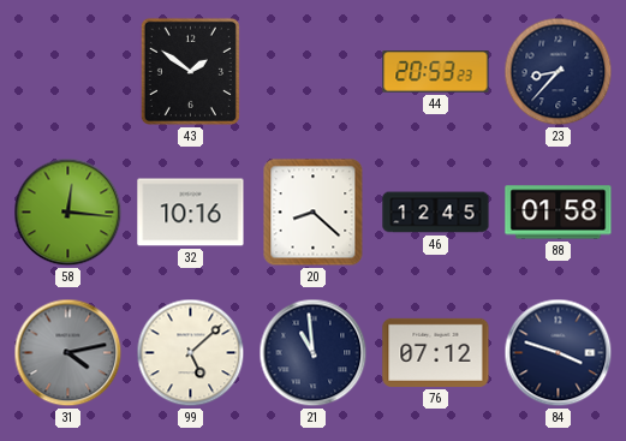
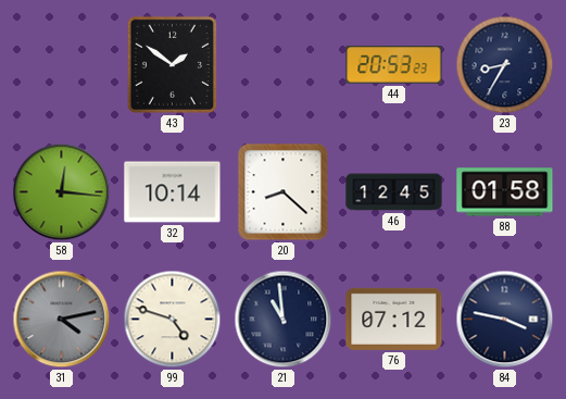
23: 8:37 -> 8:35 (505, 65)
32: 10:16 -> 10:14 (173, 192)
99: 5:08 -> 4:48 (173, 320)
84: 3:48 -> 3:47 (505, 320)
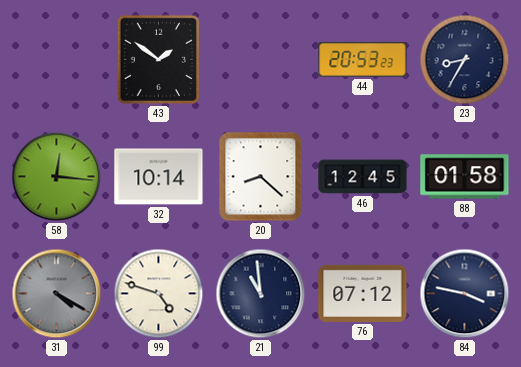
31: 4:13 -> 4:20 (57, 294)
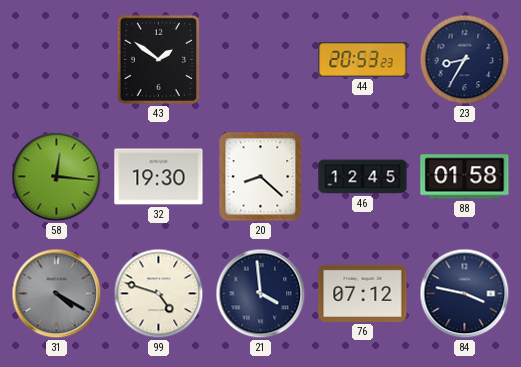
32: 10:14 -> 19:30 (159, 177)
21: 10:59 -> 3:59 (261, 294)
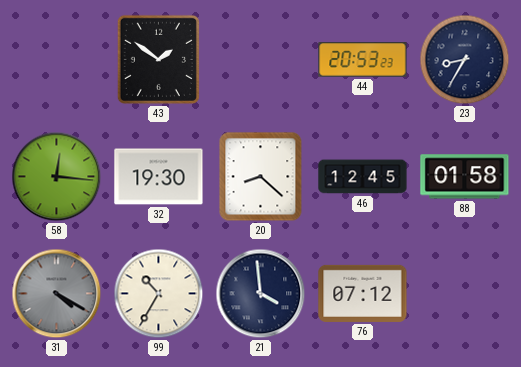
99: 4:48 -> 10:35 (159, 294)
84: 3:47 -> none (465, 294)
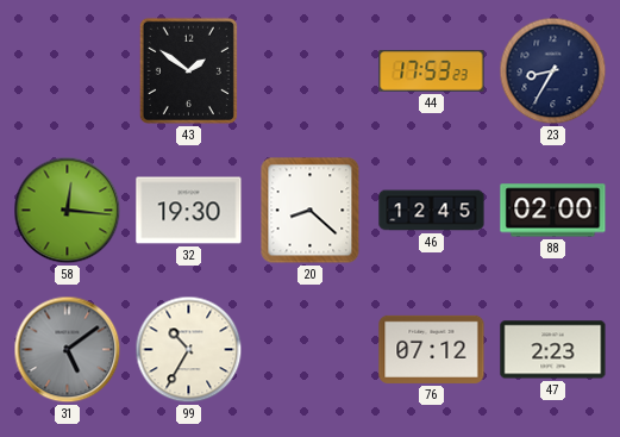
44: 20:53 -> 17:53 (432, 71)
88: 01:58 -> 02:00 (553, 211)
31: 4:20 -> 5:09 (68, 350)
21: 3:59 -> none (261, 294)
47: none -> 2:23 (553, 350)
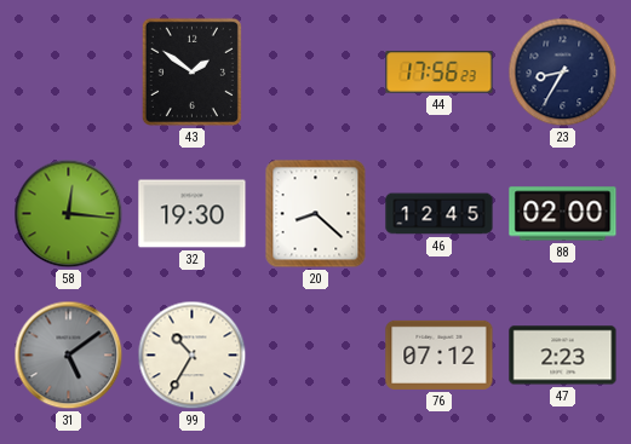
44: 17:53 -> 17:56 (440, 73)
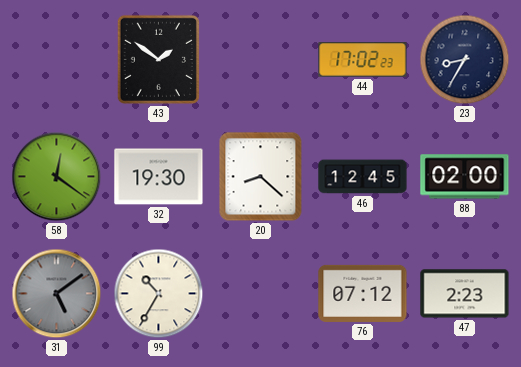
44: 17:56 -> 17:02 (363, 60)
58: 12:16 -> 12:21 (57, 177)
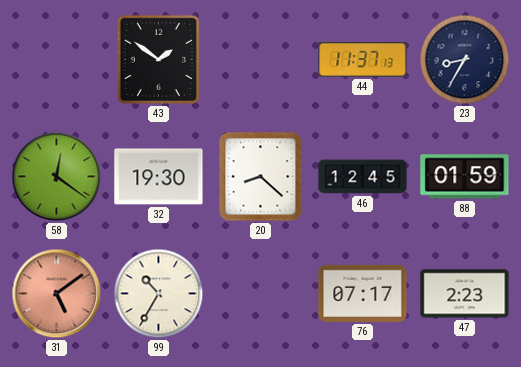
44: 17:02 -> 11:37 (363, 60)
88: 02:00 -> 01:59 (465, 177)
31 dial: grey -> salmon (57, 294)
76: 07:12 -> 07:17 (363, 293)
